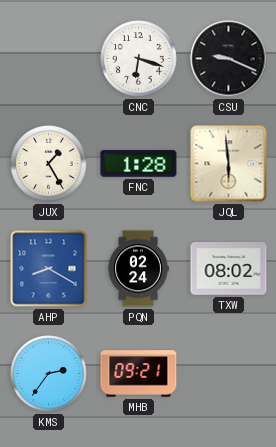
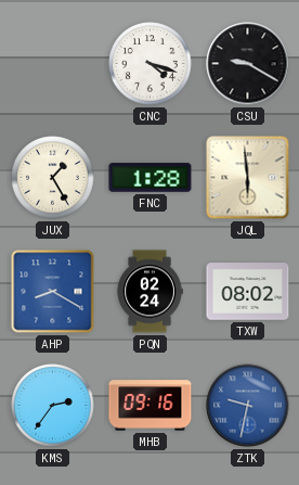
CNC: 6:18 -> 4:18 (151, 64)
CSU: 9:19 -> 9:20 (248, 64)
MHB: 09:21 -> 09:16 (151, 406)
ZTK: none -> 9:32 (248, 406)
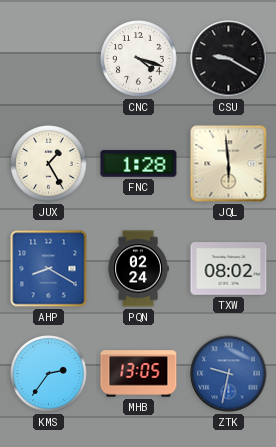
MHB: 09:16 -> 13:05 (139, 374)
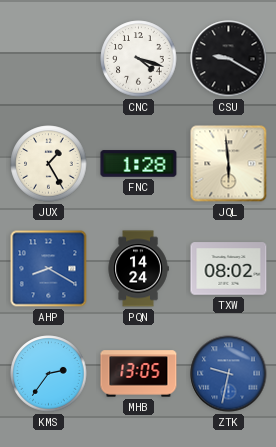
PQN: 02:24 -> 14:24 (138, 269)
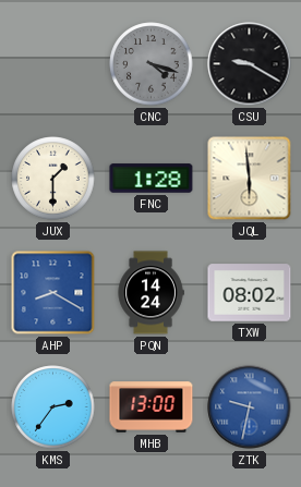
CNC dial: white -> grey (152, 64)
JUX: 1:25 -> 1:30 (53, 179)
MHB: 13:05 -> 13:00 (152, 407)
